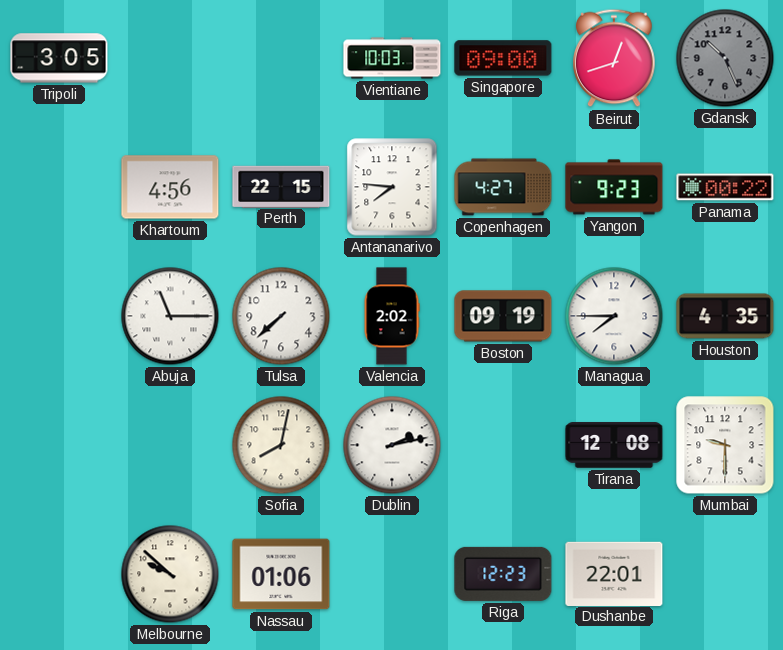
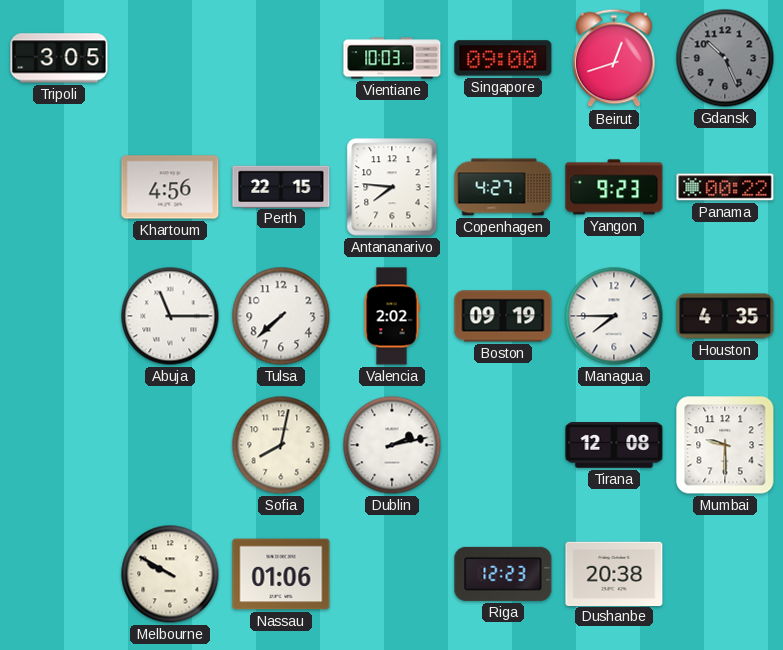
Melbourne: 9:52 -> 9:50 (170, 574)
Dushanbe: 22:01 -> 20:38 (614, 573)
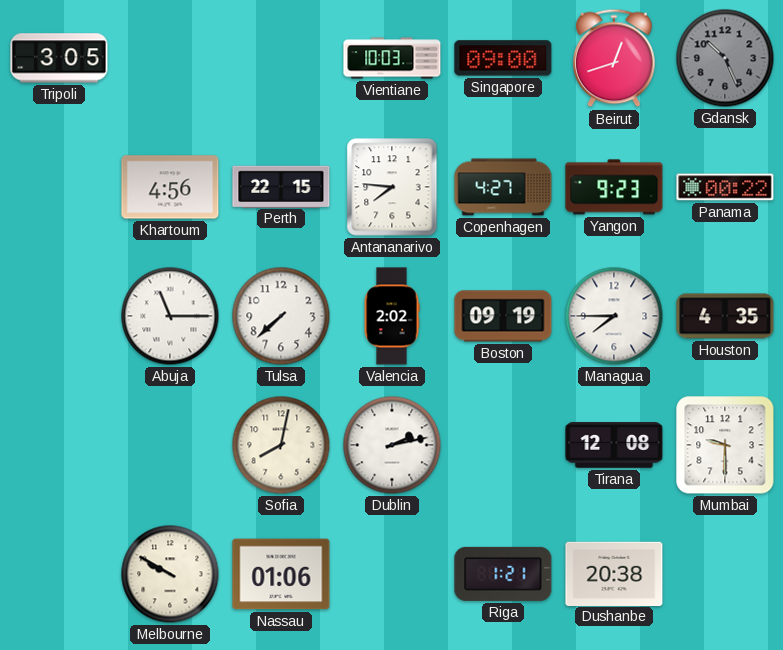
Riga: 12:23 -> 1:21 (503, 574)
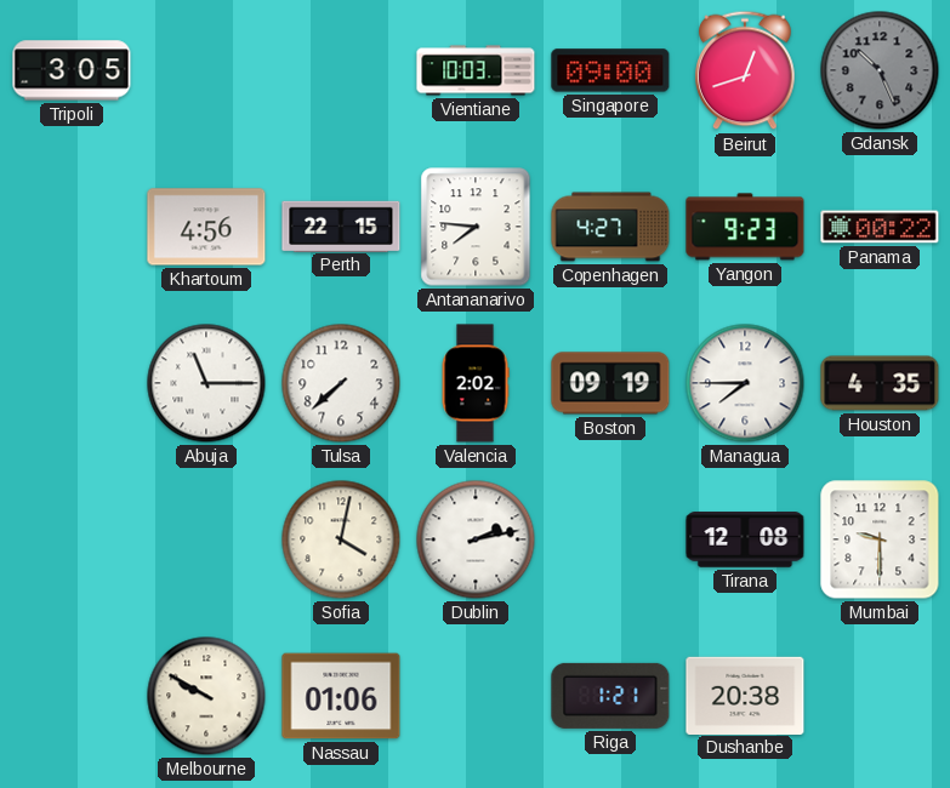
Sofia: 8:02 -> 4:02 (341, 539)
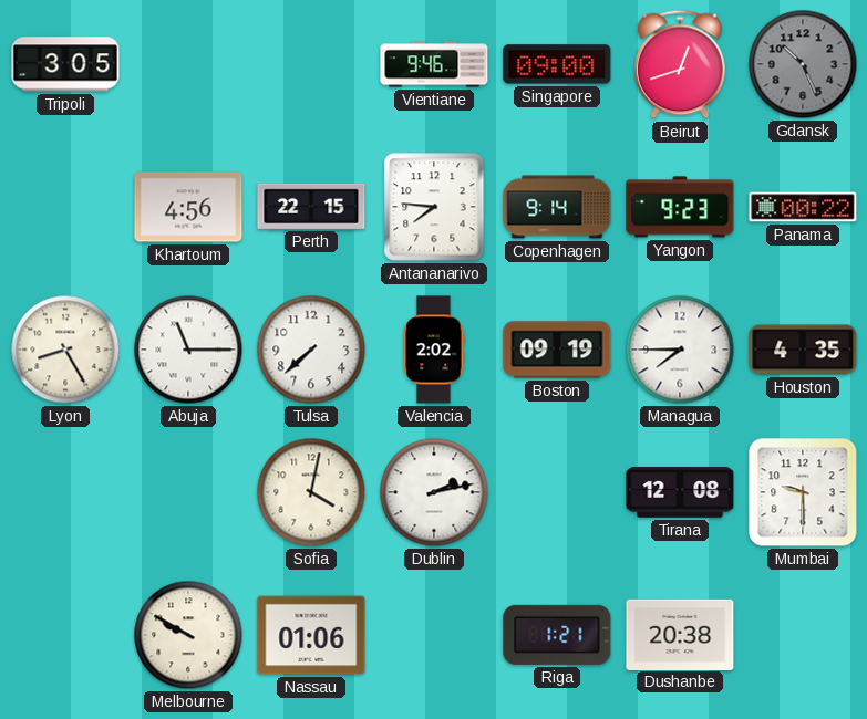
Vientiane: 10:03 -> 9:46 (434, 64)
Copenhagen: 4:27 -> 9:14 (557, 207)
Lyon: none -> 8:25 (65, 350)
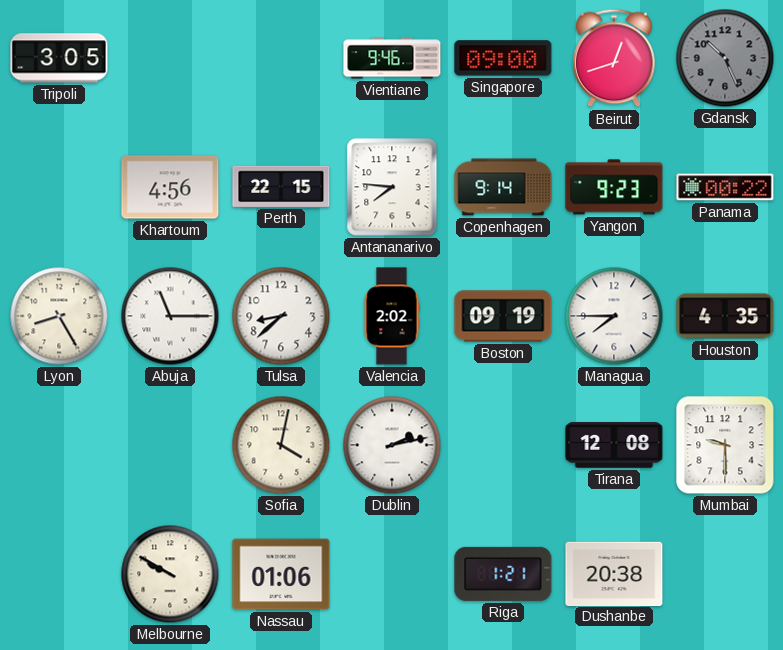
Tulsa: 7:38 -> 8:38 (281, 316)
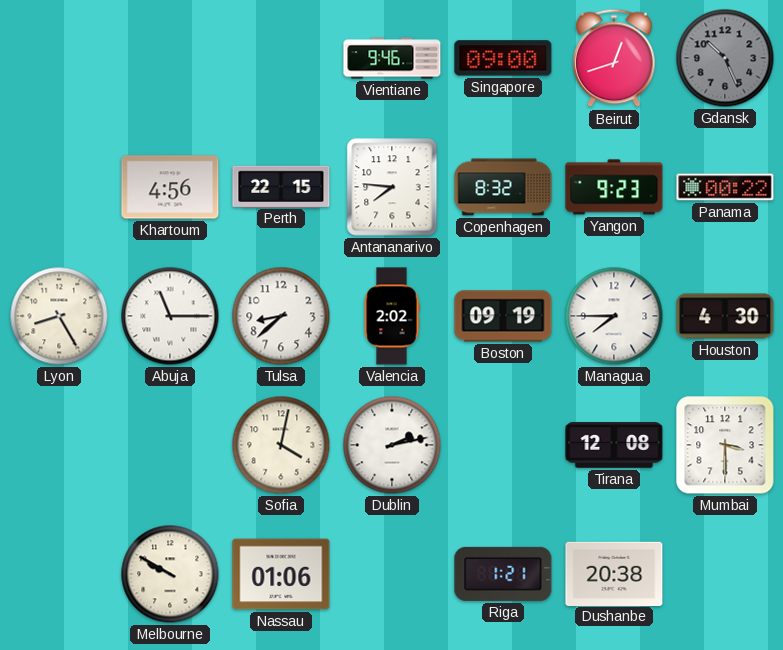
Tripoli: 3:05 -> none (59, 58)
Copenhagen: 9:14 -> 8:32 (503, 187)
Houston: 4:35 -> 4:30 (725, 316)
Mumbai: 9:30 -> 3:30 (725, 445)
